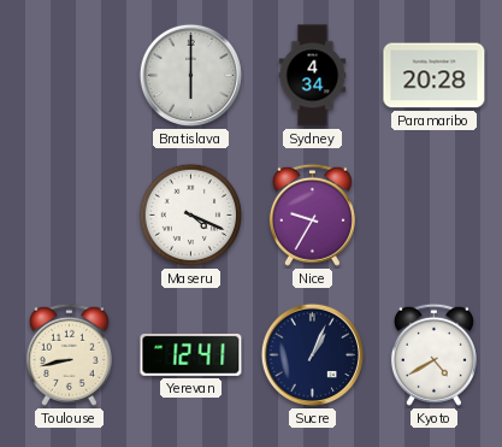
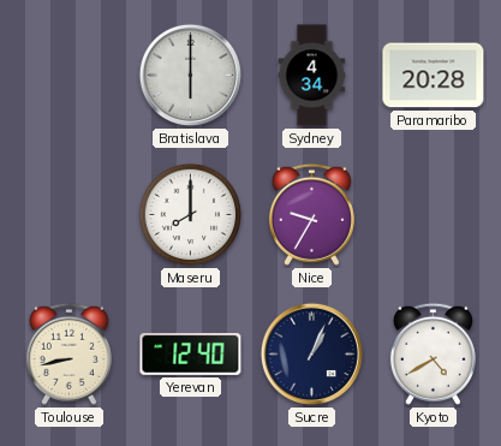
Maseru: 4:19 -> 8:00 (191, 215)
Yerevan: 12:41 -> 12:40 (191, 353)
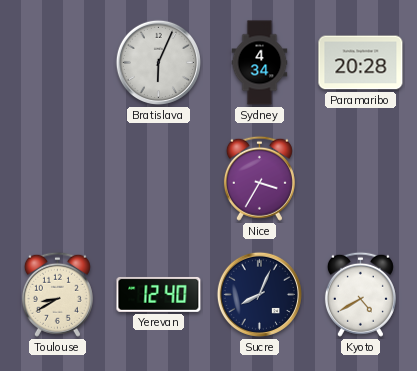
Bratislava: 6:00 -> 6:04 (158, 62)
Maseru: 8:00 -> none (191, 215)
Nice: 9:35 -> 3:35 (259, 178)
Toulouse: 8:43 -> 8:40 (57, 294)
Sucre: 1:04 -> 8:04 (259, 294)
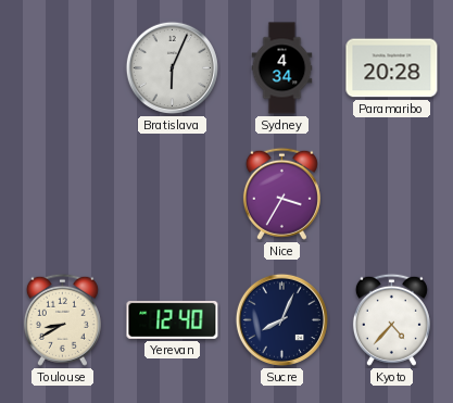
Kyoto: 4:40 -> 4:37 (391, 319)
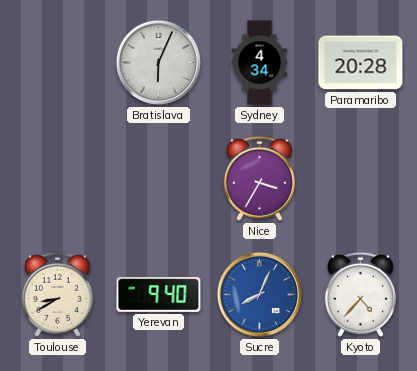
Yerevan: 12:40 -> 9:40 (159, 294)
Sucre dial: navy -> blue (259, 294)
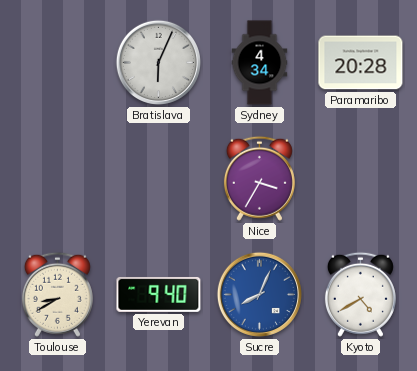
Kyoto: 4:37 -> 4:40 (360, 294)
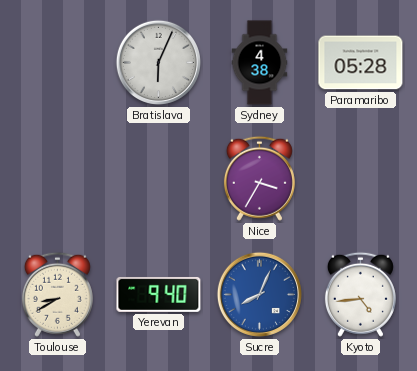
Sydney: 4:34 -> 4:38 (260, 63)
Paramaribo: 20:28 -> 05:28 (361, 63)
Kyoto: 4:40 -> 4:44 (360, 294)
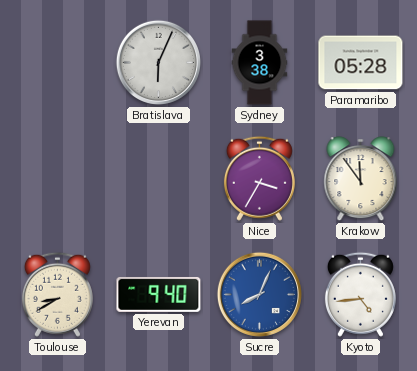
Sydney: 4:38 -> 3:38 (260, 63)
Krakow: none -> 11:54 (361, 179)
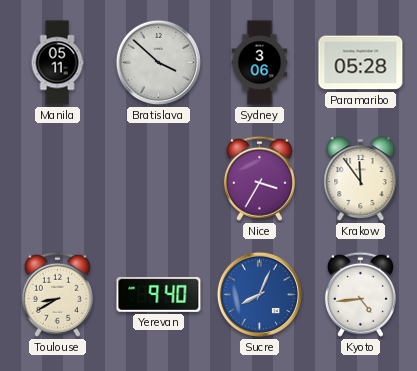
Manila: none -> 05:11 (57, 63)
Bratislava: 6:04 -> 3:52 (158, 62)
Sydney: 3:38 -> 3:06 (260, 63)
